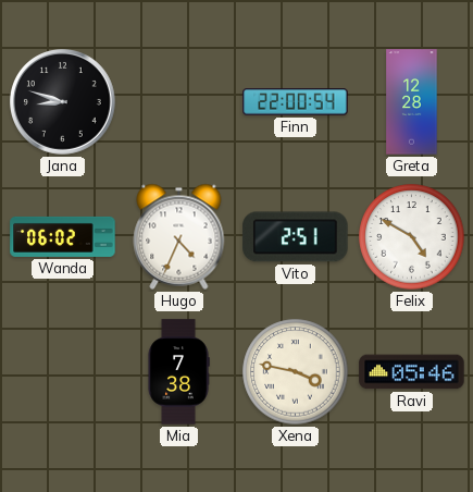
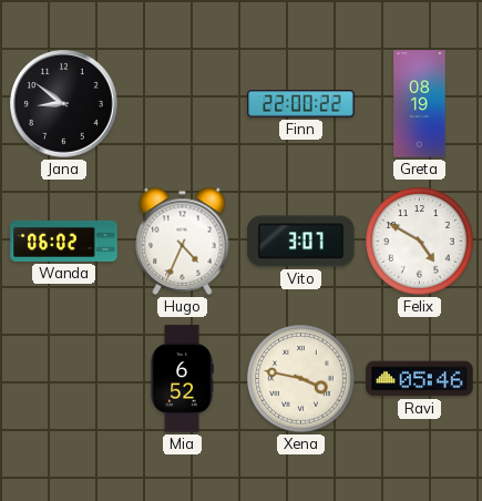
Jana: 8:48 -> 8:51 (64, 104)
Finn: 22:00:54 -> 22:00:22 (301, 104)
Greta: 12:28 -> 08:19 (420, 104)
Vito: 2:51 -> 3:07 (301, 242)
Mia: 7:38 -> 6:52 (182, 379)
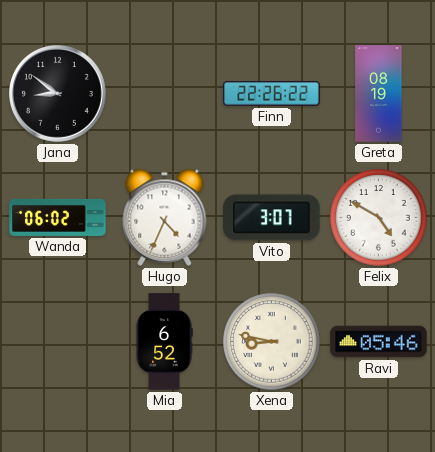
Finn: 22:00 -> 22:26 (272, 94)
Xena: 3:47 -> 8:47 (272, 342)
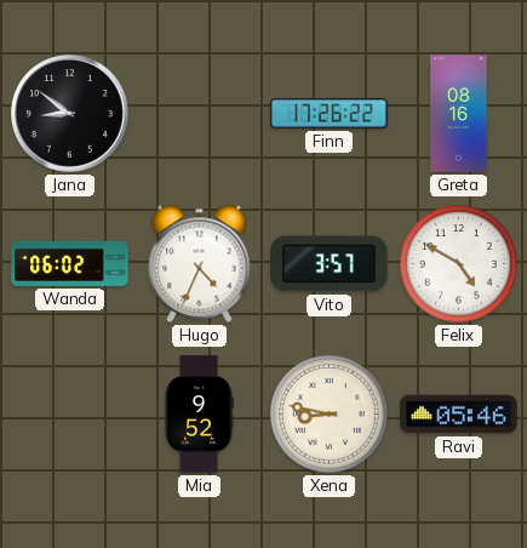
Finn: 22:26 -> 17:26 (330, 114)
Greta: 08:19 -> 08:16 (459, 114)
Vito: 3:07 -> 3:57 (330, 264)
Mia: 6:52 -> 9:52 (199, 415)
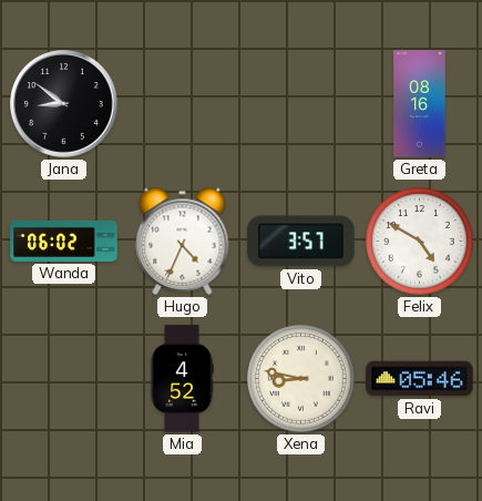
Finn: 17:26 -> none (330, 114)
Mia: 9:52 -> 4:52 (182, 379)
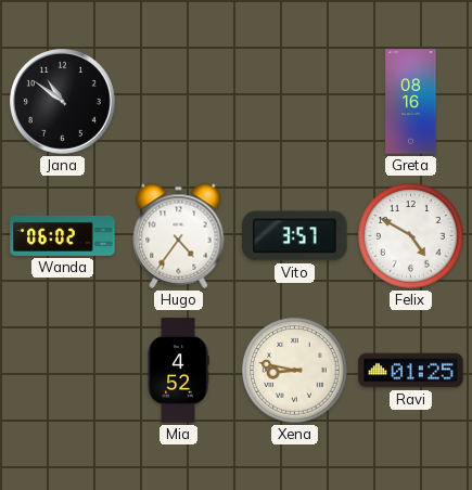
Jana: 8:51 -> 10:51 (63, 102)
Hugo: 4:34 -> 4:36 (179, 235)
Ravi: 05:46 -> 01:25 (411, 371)
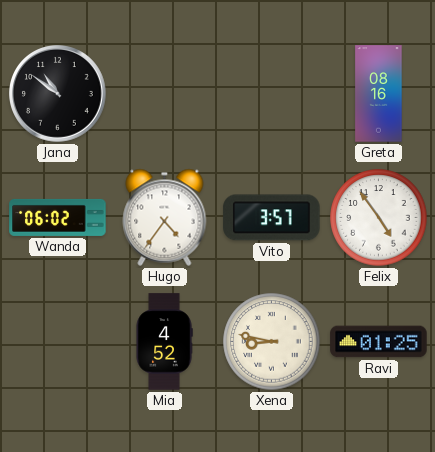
Felix: 4:50 -> 4:54 (379, 218)
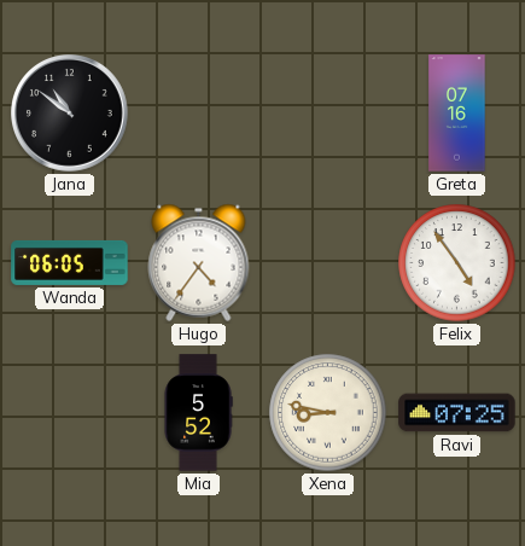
Greta: 08:16 -> 07:16 (457, 114)
Wanda: 06:02 -> 06:05 (70, 262)
Vito: 3:57 -> none (272, 218)
Mia: 4:52 -> 5:52 (198, 413)
Ravi: 01:25 -> 07:25 (457, 413)
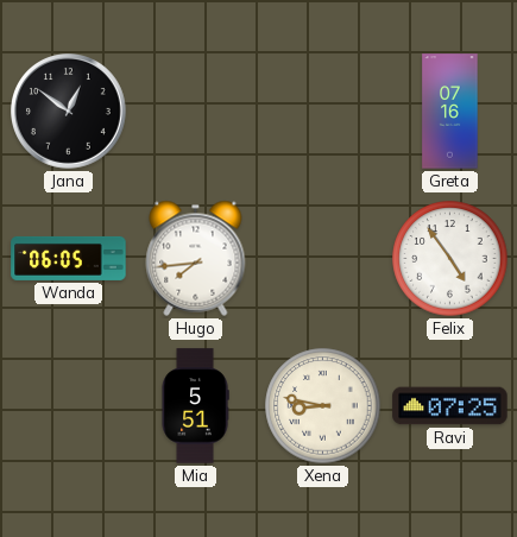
Jana: 10:51 -> 12:51 (69, 112)
Hugo: 4:36 -> 7:44 (196, 258)
Mia: 5:52 -> 5:51 (195, 406)
